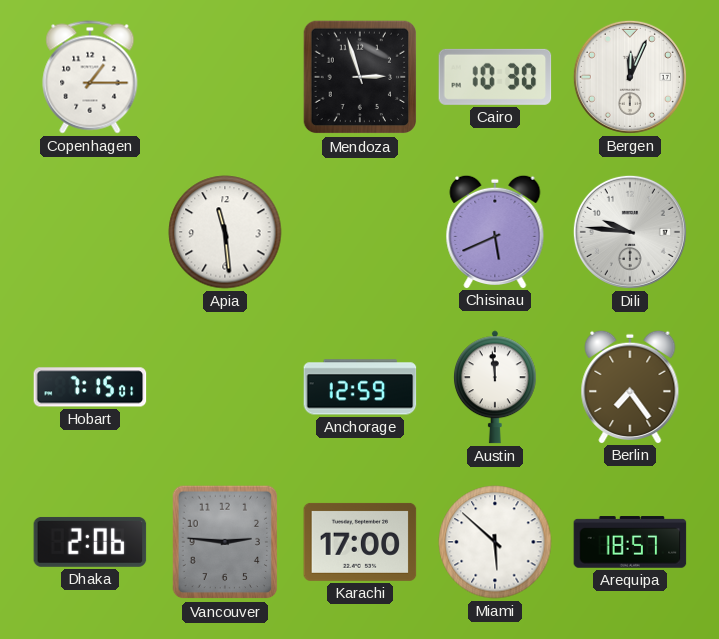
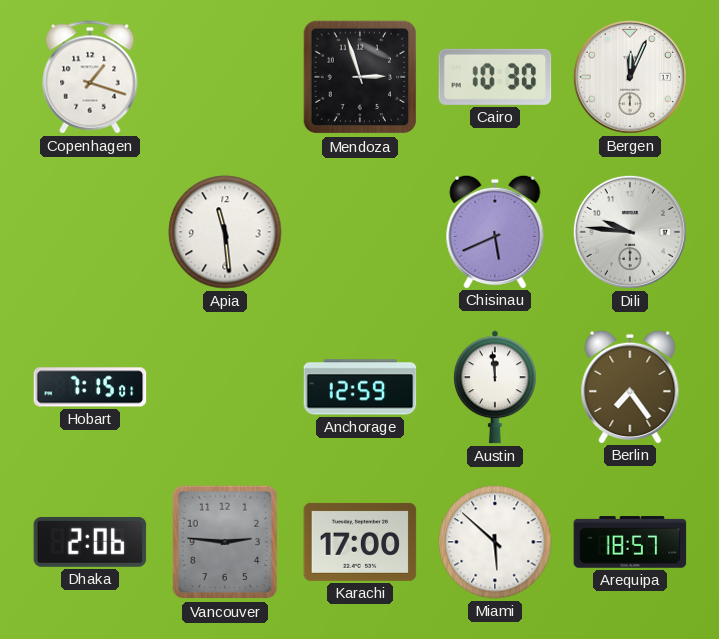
Copenhagen: 1:15 -> 1:18 (90, 77)
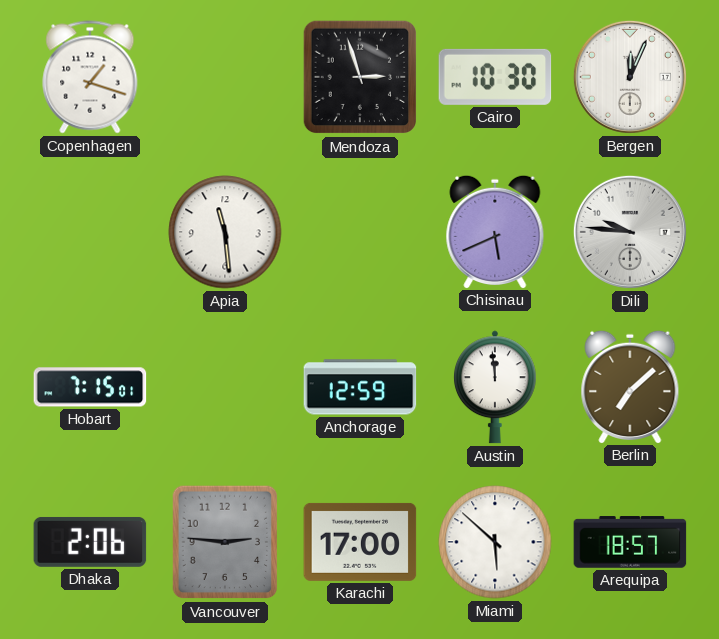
Berlin: 7:24 -> 7:08 (630, 386)
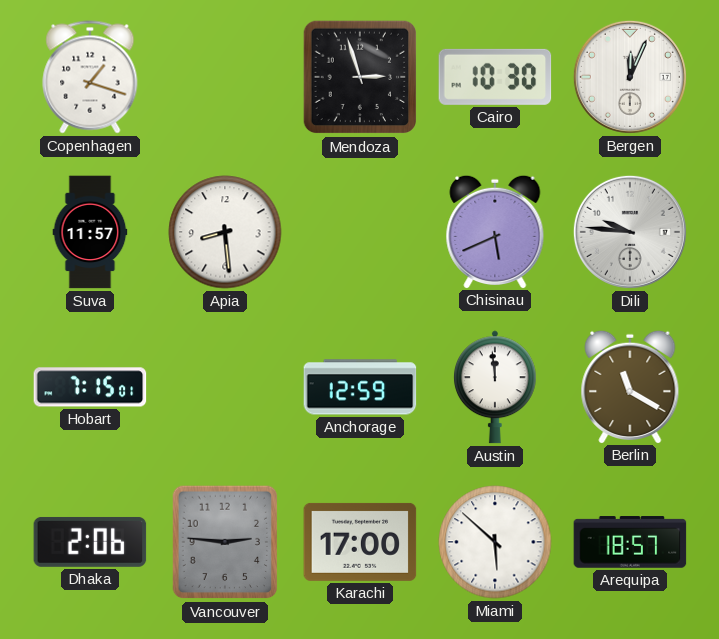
Suva: none -> 11:57 (90, 232)
Apia: 11:29 -> 8:29 (225, 232)
Berlin: 7:08 -> 11:20 (630, 386)
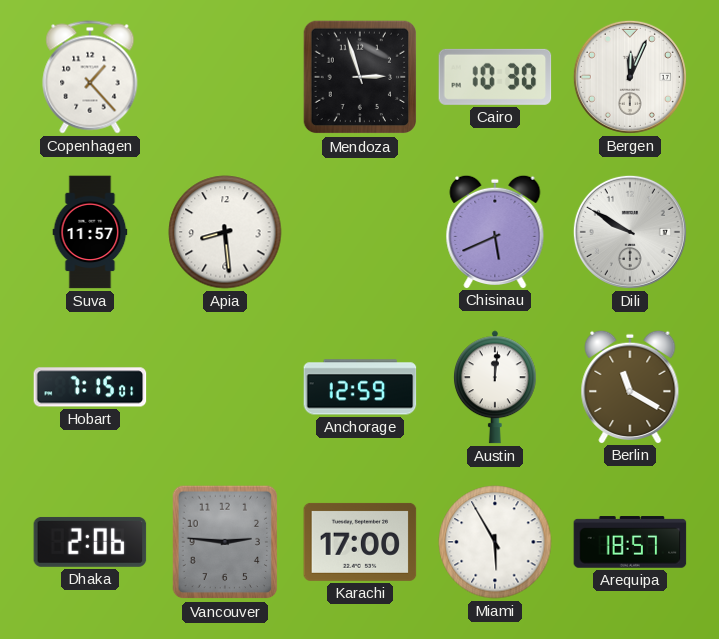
Copenhagen: 1:18 -> 1:23 (90, 77)
Dili: 9:46 -> 9:50 (630, 232)
Austin: 11:59 -> 12:01 (495, 387)
Miami: 5:52 -> 5:55 (495, 542)
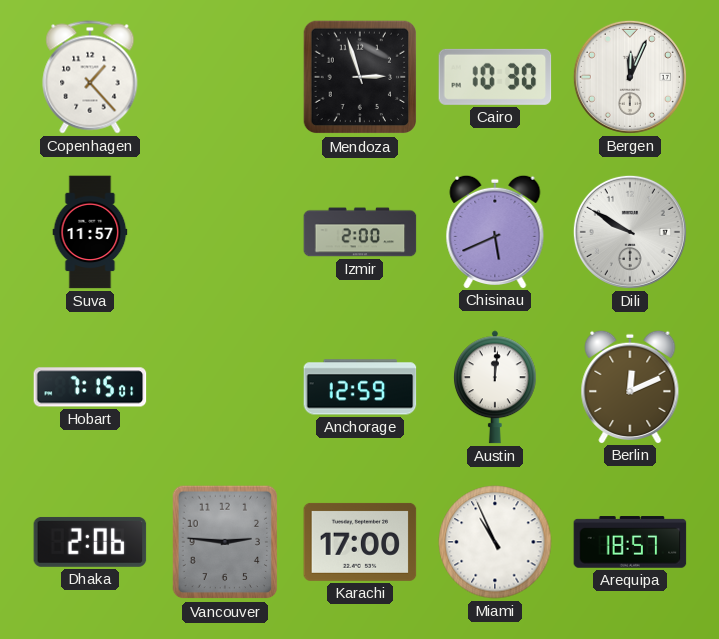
Apia: 8:29 -> none (225, 232)
Izmir: none -> 2:00 (360, 232)
Berlin: 11:20 -> 12:11 (630, 386)
Miami: 5:55 -> 10:56 (495, 542)
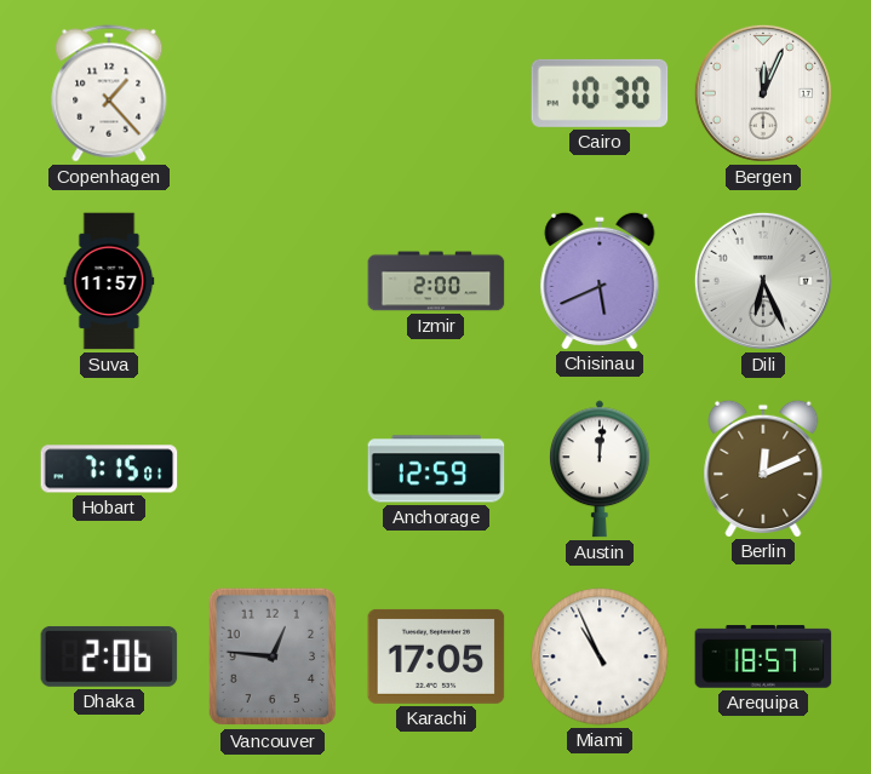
Mendoza: 2:57 -> none (360, 77)
Dili: 9:50 -> 6:26 (763, 281)
Vancouver: 2:46 -> 12:46 (273, 657)
Karachi: 17:00 -> 17:05 (436, 657)
